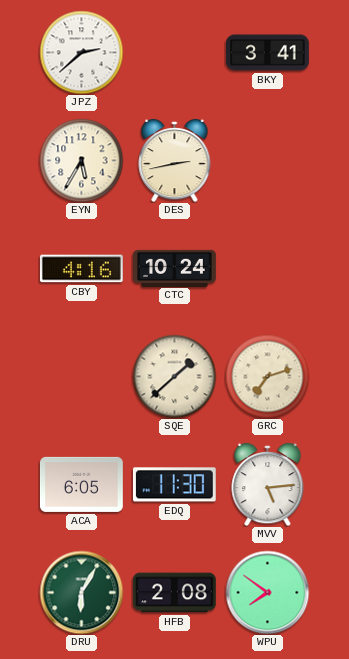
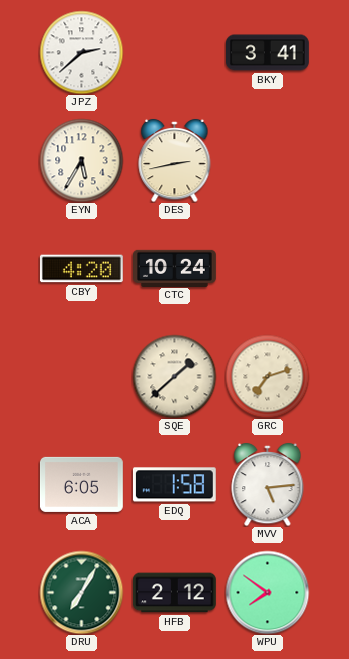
CBY: 4:16 -> 4:20 (81, 269)
EDQ: 11:30 -> 1:58 (174, 485)
DRU: 6:05 -> 7:05 (81, 592)
HFB: 2:08 -> 2:12 (175, 593)
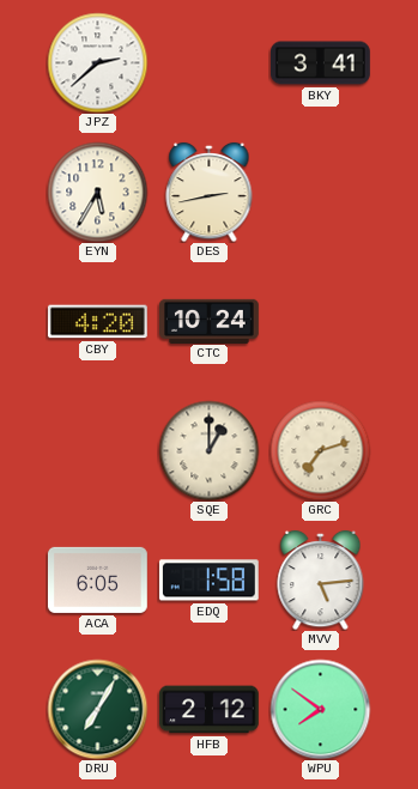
SQE: 1:38 -> 1:00 (208, 450)
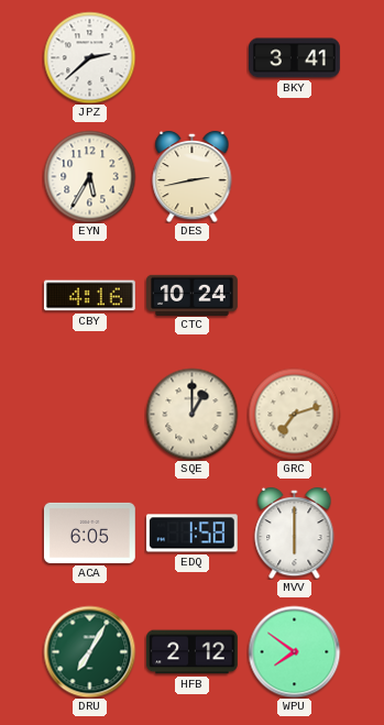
CBY: 4:20 -> 4:16 (89, 296)
MVV: 5:14 -> 6:00 (295, 532)
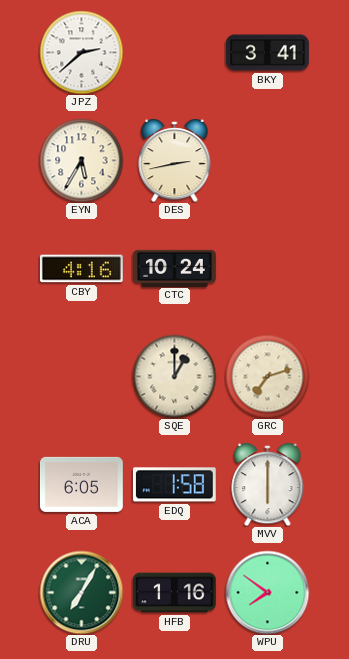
HFB: 2:12 -> 1:16 (175, 593)
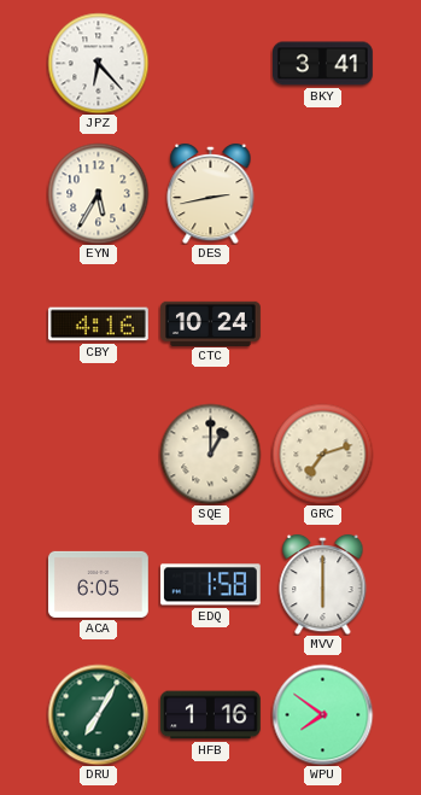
JPZ: 2:38 -> 6:23 (98, 63)
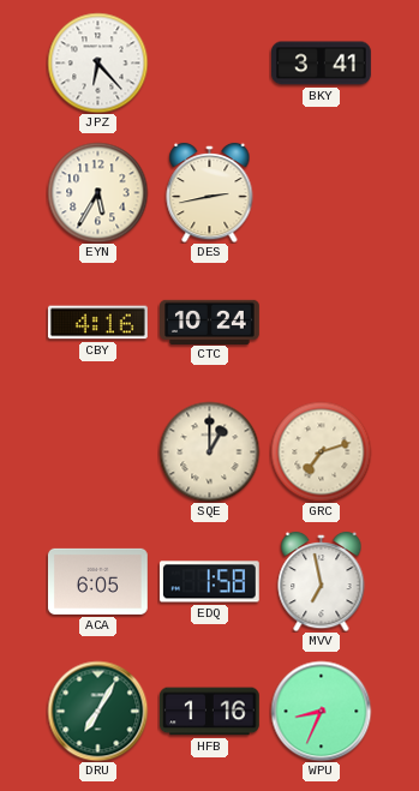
MVV: 6:00 -> 6:58 (322, 581)
WPU: 7:51 -> 8:34 (321, 711)
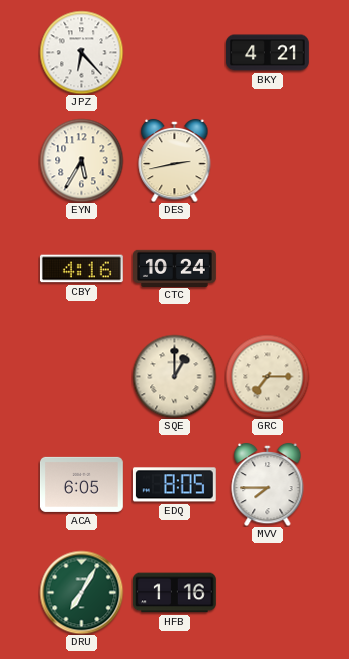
BKY: 3:41 -> 4:21 (268, 53)
GRC: 7:12 -> 7:15 (267, 376)
EDQ: 1:58 -> 8:05 (174, 485)
MVV: 6:58 -> 7:45 (268, 484)
WPU: 8:34 -> none (321, 711)
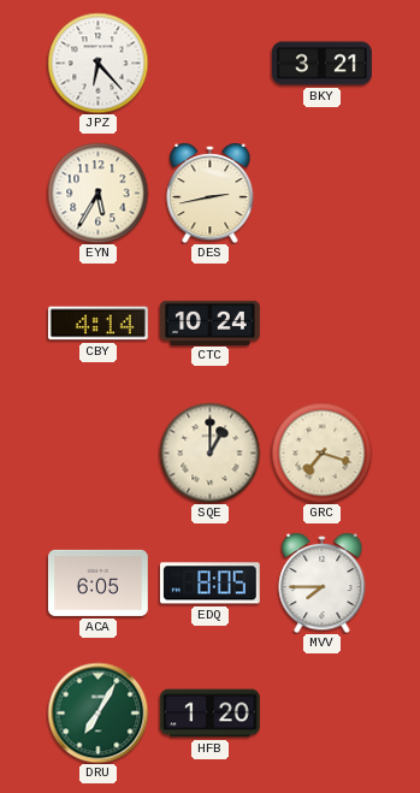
BKY: 4:21 -> 3:21 (323, 64)
CBY: 4:16 -> 4:14 (97, 324)
GRC: 7:15 -> 7:18 (321, 452)
HFB: 1:16 -> 1:20 (211, 714)
